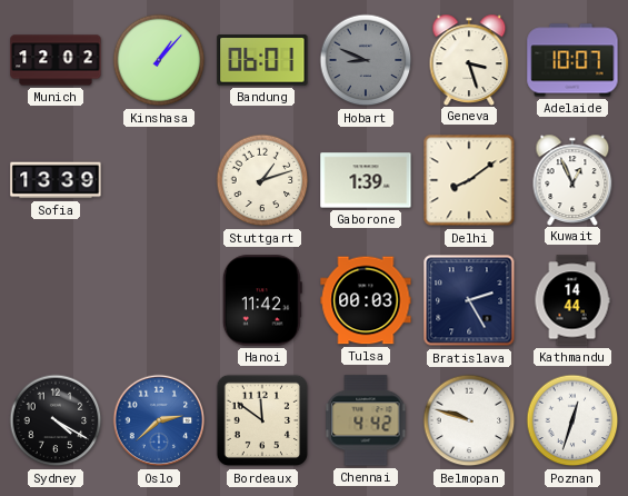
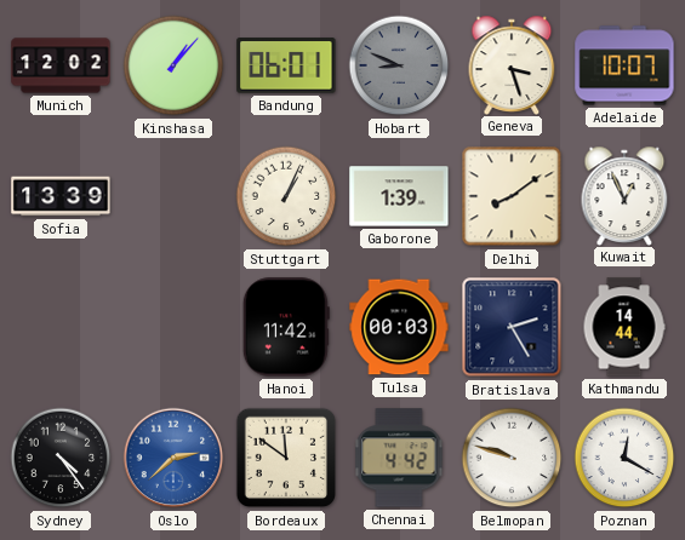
Stuttgart: 1:12 -> 1:04 (286, 196)
Sydney: 4:20 -> 4:24 (61, 458)
Poznan: 12:33 -> 12:20 (624, 458)
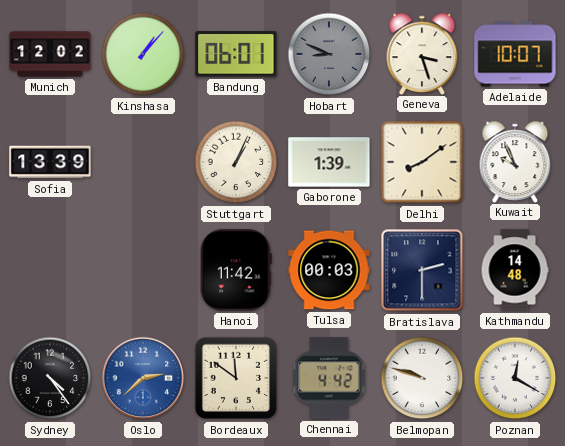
Kuwait: 12:56 -> 9:56 (515, 161)
Bratislava: 2:25 -> 2:30 (422, 270)
Kathmandu: 14:44 -> 14:48 (515, 270)
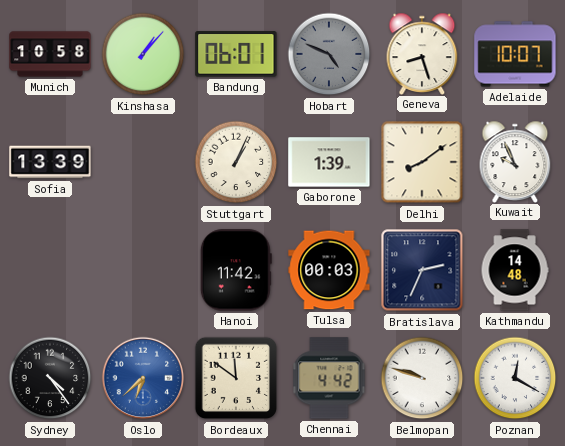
Munich: 12:02 -> 10:58 (50, 54)
Hobart: 8:49 -> 4:49 (329, 54)
Geneva: 3:27 -> 8:27 (422, 53)
Bratislava: 2:30 -> 2:34 (422, 270)
Oslo: 2:38 -> 6:38 (143, 378)
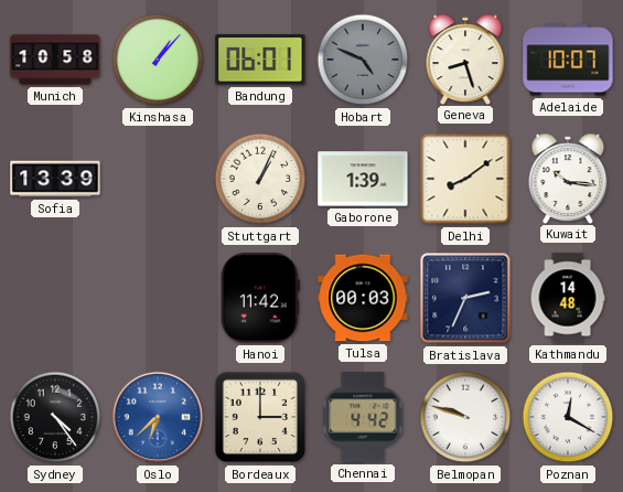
Kuwait: 9:56 -> 10:16 (568, 178)
Bordeaux: 11:51 -> 3:00 (260, 417)
